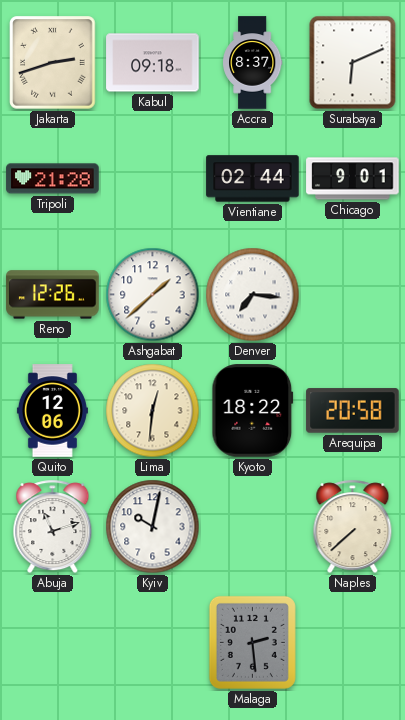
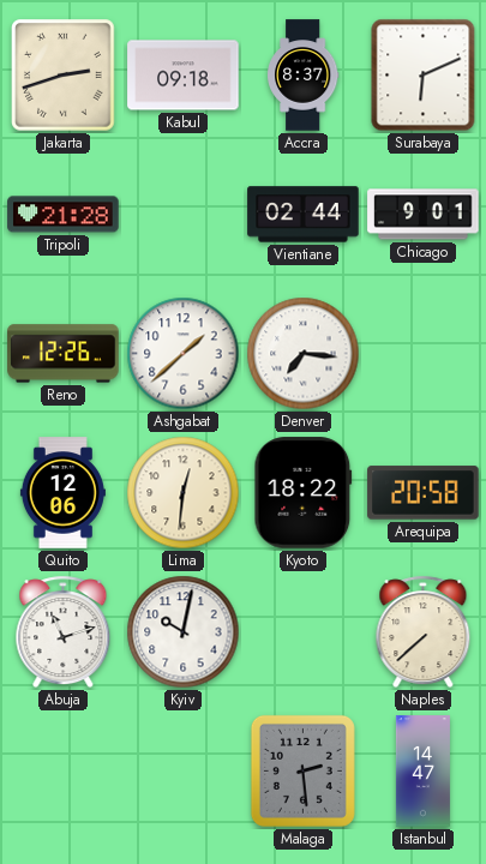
Istanbul: none -> 14:47 (422, 772)
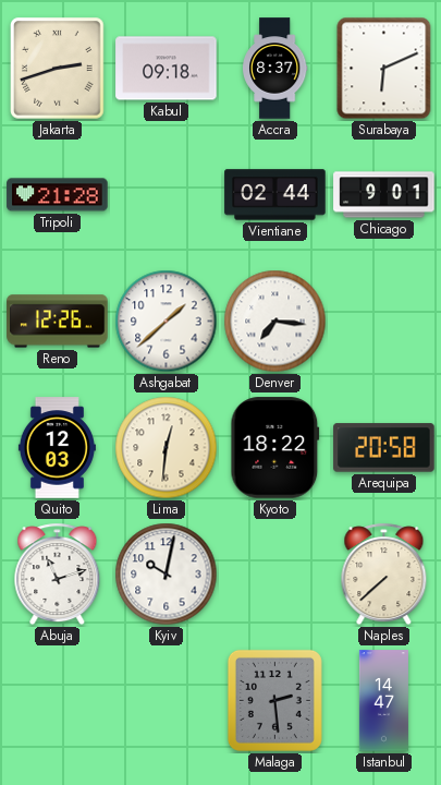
Quito: 12:06 -> 12:03 (57, 448)
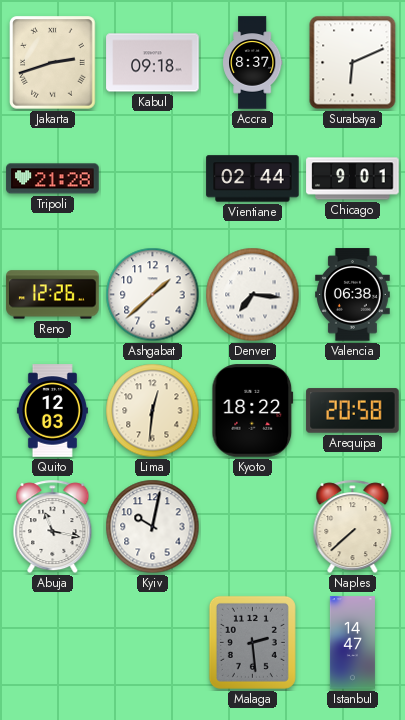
Valencia: none -> 06:38 (353, 295)
Abuja: 11:12 -> 11:17 (53, 527)
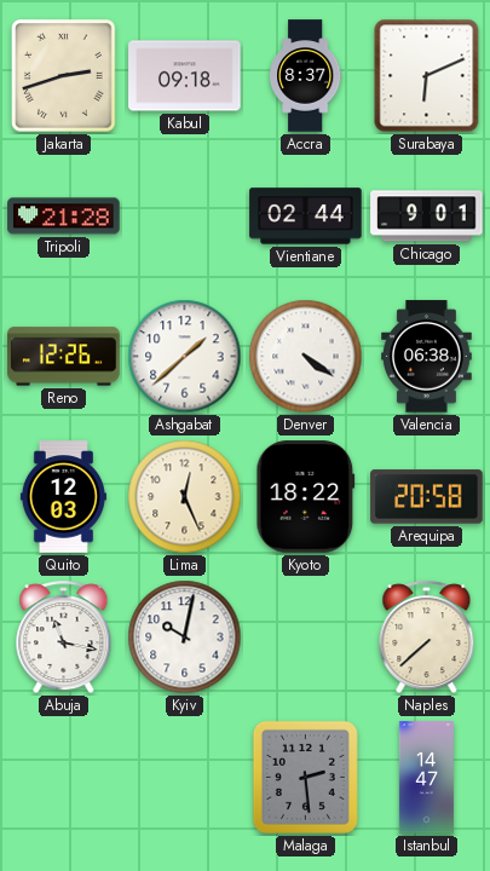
Denver: 7:16 -> 4:21 (306, 357)
Lima: 12:31 -> 12:26 (185, 497)
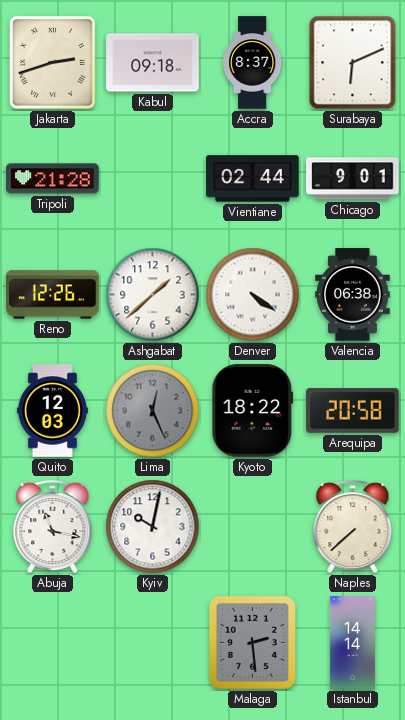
Lima dial: cream -> grey (153, 411)
Istanbul: 14:47 -> 14:14 (352, 643)
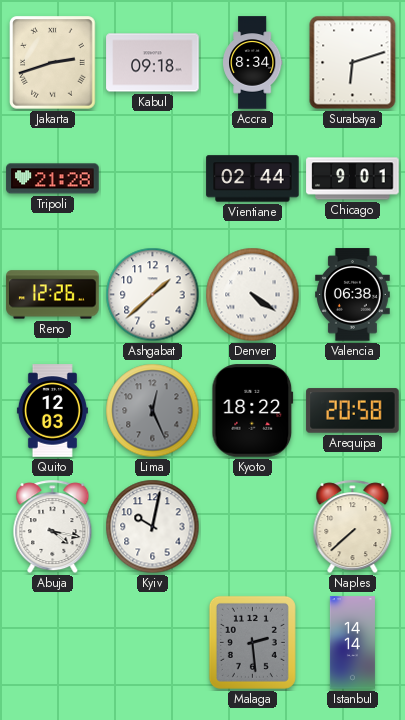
Accra: 8:37 -> 8:34 (253, 63)
Surabaya: 6:11 -> 6:12 (353, 63)
Abuja: 11:17 -> 4:17 (53, 527)
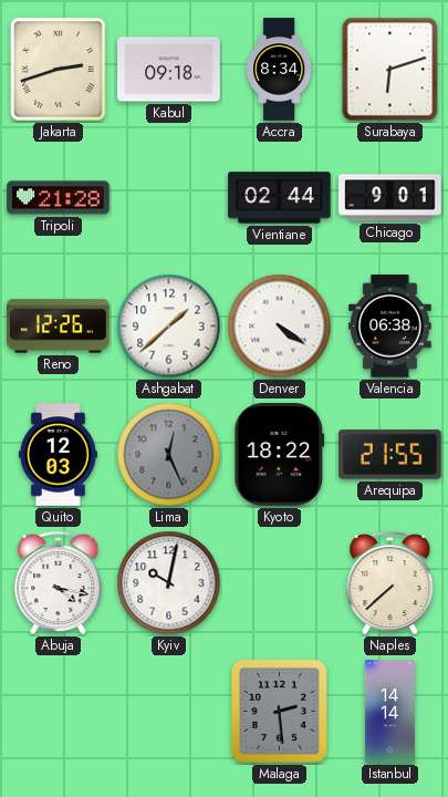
Arequipa: 20:58 -> 21:55 (390, 455)
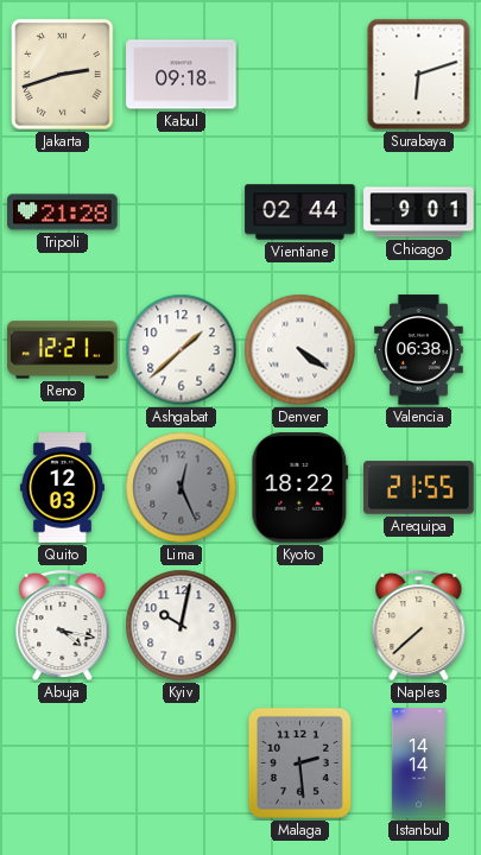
Accra: 8:34 -> none (280, 70)
Reno: 12:26 -> 12:21 (63, 350)
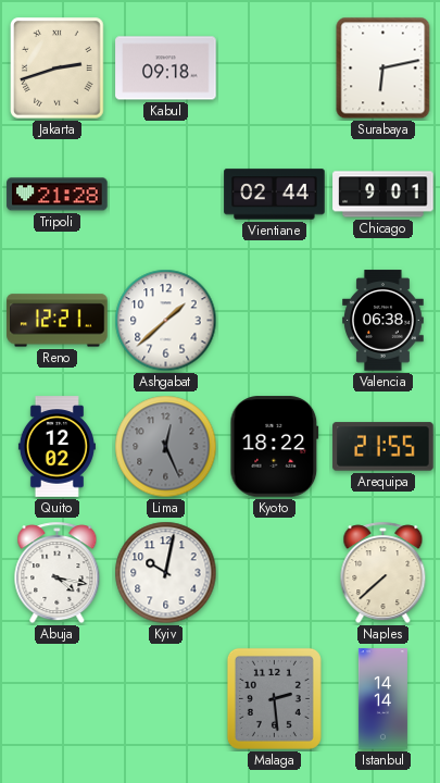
Surabaya: 6:12 -> 6:13 (384, 69)
Denver: 4:21 -> none (300, 350)
Quito: 12:03 -> 12:02 (56, 447)
